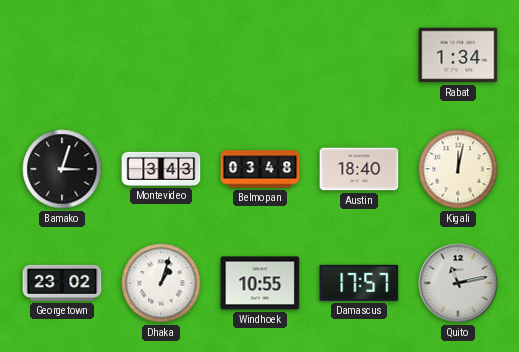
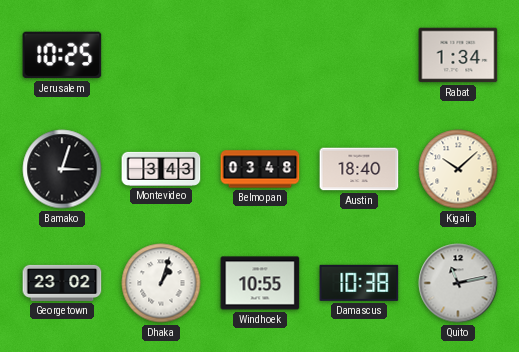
Jerusalem: none -> 10:25 (62, 55)
Kigali: 12:02 -> 10:08 (458, 169)
Damascus: 17:57 -> 10:38 (359, 283)
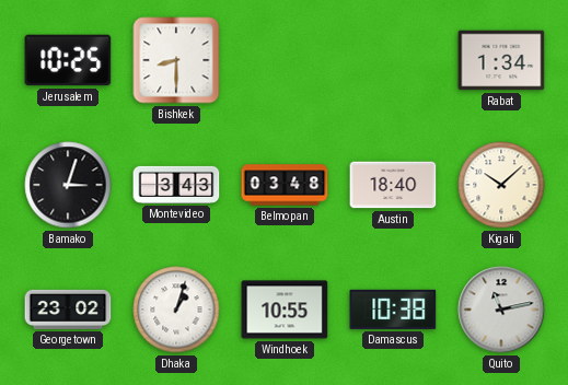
Bishkek: none -> 8:30 (176, 60)
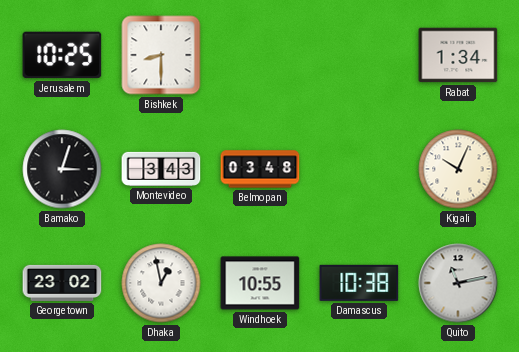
Austin: 18:40 -> none (393, 185)
Kigali: 10:08 -> 10:04 (458, 169)
Dhaka: 1:03 -> 12:58 (161, 283)
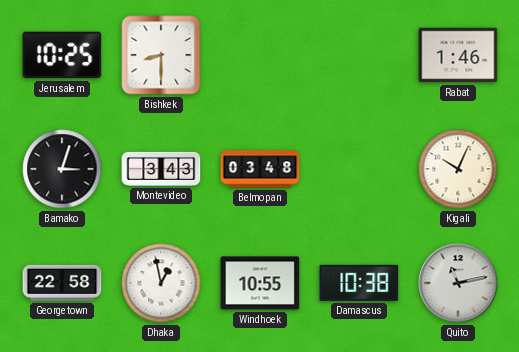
Rabat: 1:34 -> 1:46 (458, 55)
Georgetown: 23:02 -> 22:58 (62, 283)
